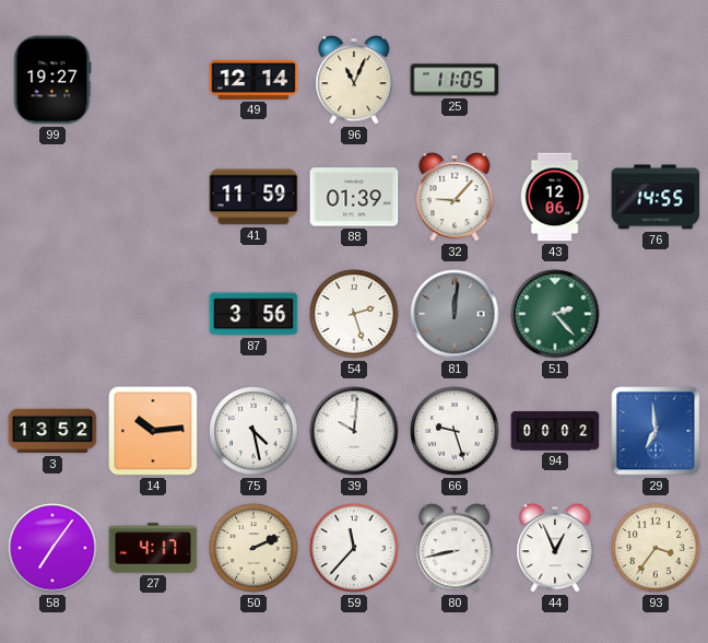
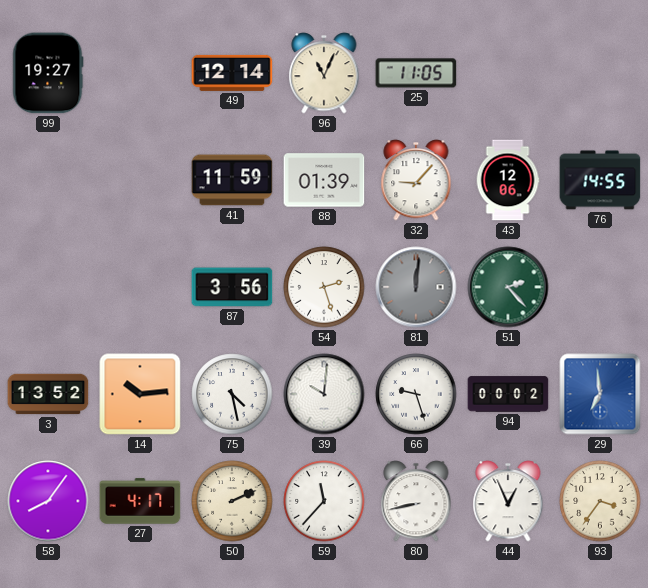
58: 7:06 -> 8:06 (48, 501)
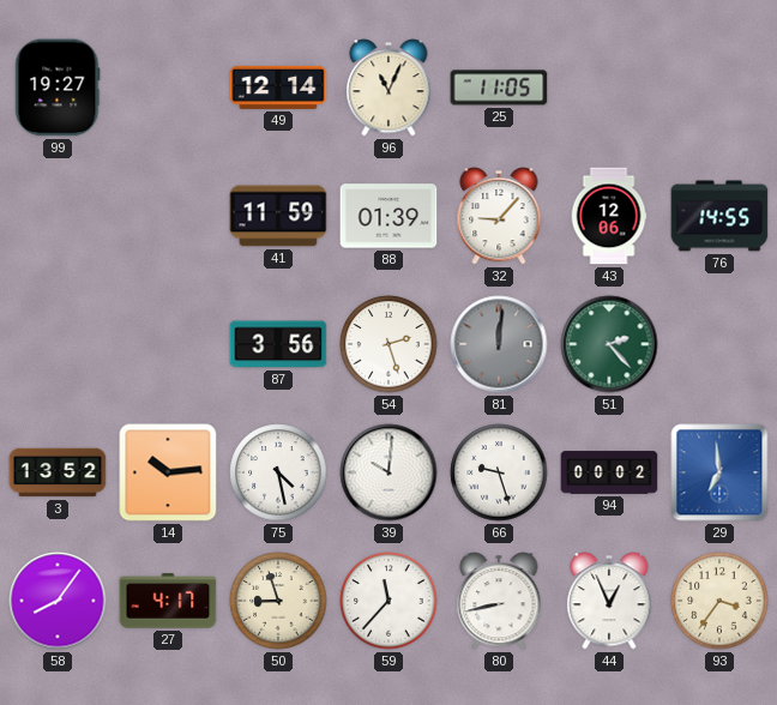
50: 2:11 -> 8:57 (278, 601)
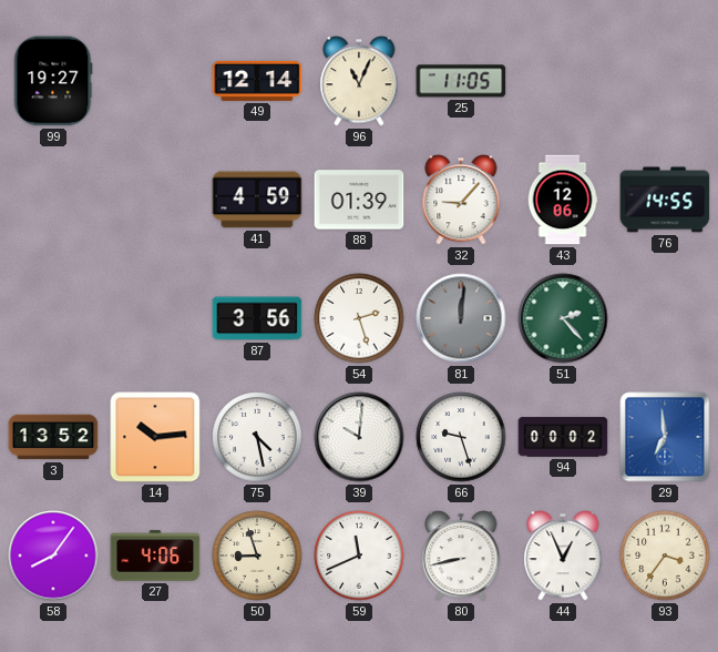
41: 11:59 -> 4:59 (257, 200)
27: 4:17 -> 4:06 (155, 556)
59: 11:37 -> 11:41 (359, 556)
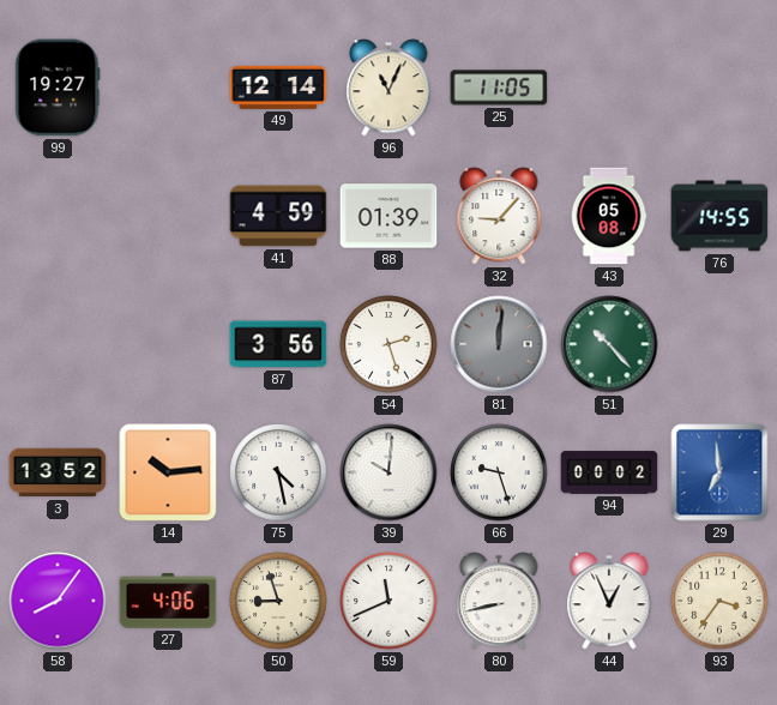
43: 12:06 -> 05:08 (609, 216)
51: 2:23 -> 10:23 (609, 344)
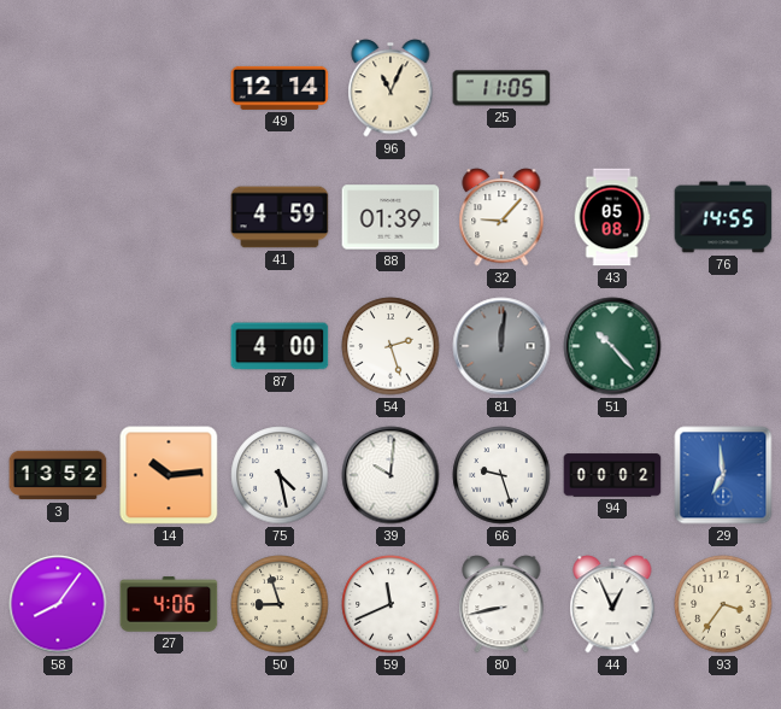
99: 19:27 -> none (58, 88)
87: 3:56 -> 4:00 (280, 346)
